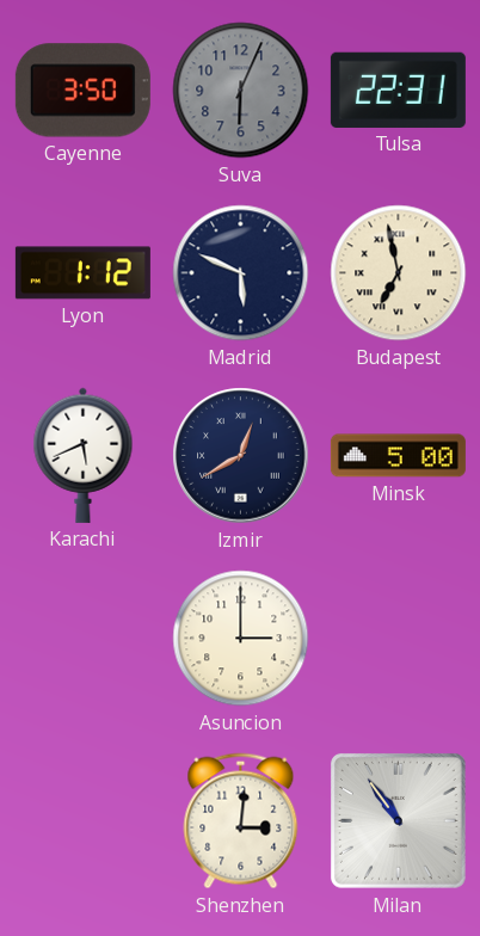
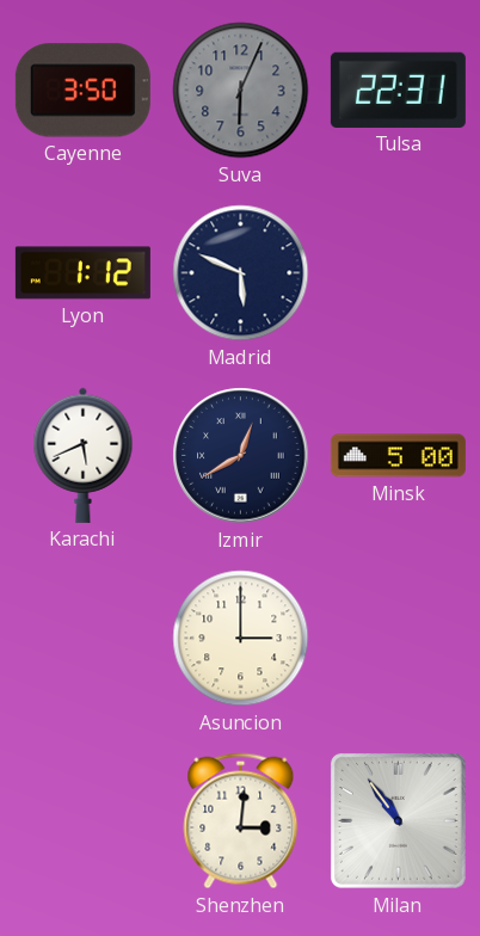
Budapest: 6:58 -> none (399, 273)
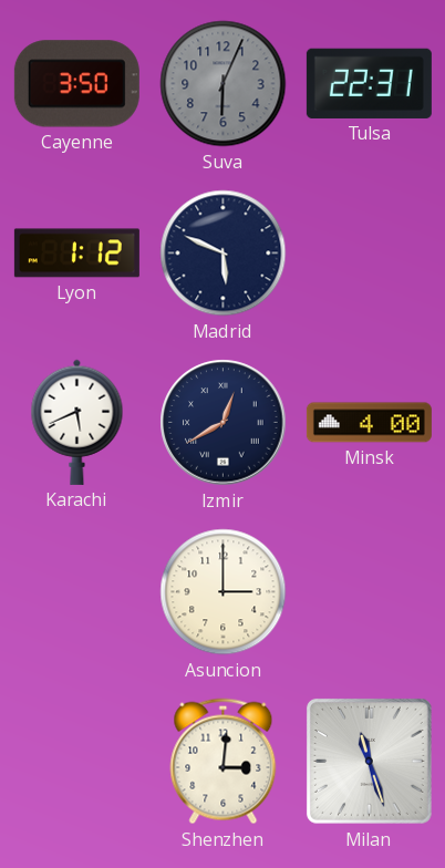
Minsk: 5:00 -> 4:00 (369, 423)
Milan: 10:54 -> 11:27 (369, 761)
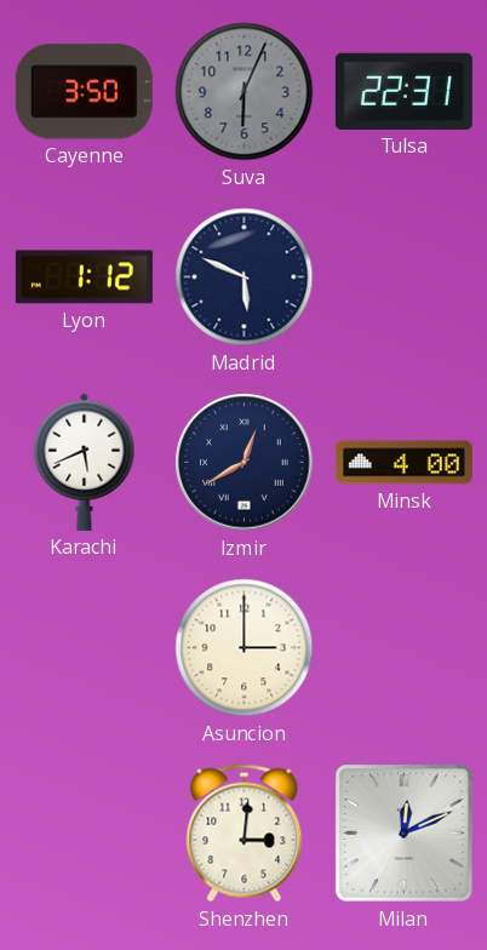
Milan: 11:27 -> 12:11 (403, 832)
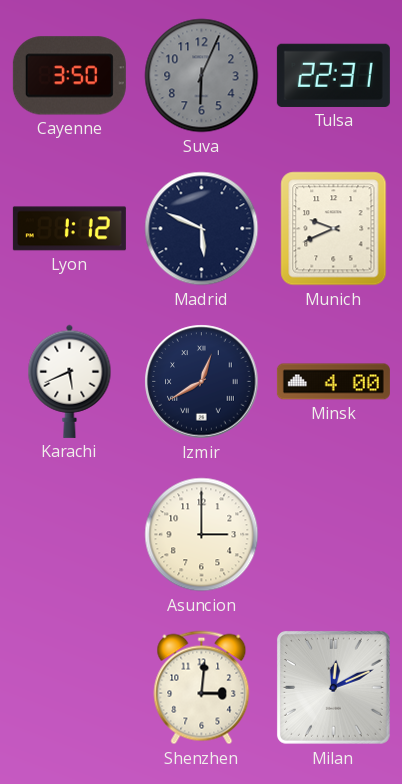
Munich: none -> 9:41 (334, 229)
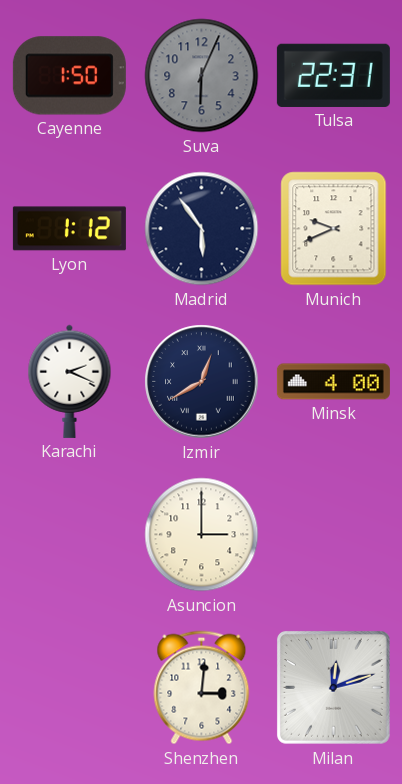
Cayenne: 3:50 -> 1:50 (69, 76)
Madrid: 5:49 -> 5:54 (202, 229)
Karachi: 5:41 -> 2:19 (70, 381)
Milan: 12:11 -> 12:12 (333, 687)
